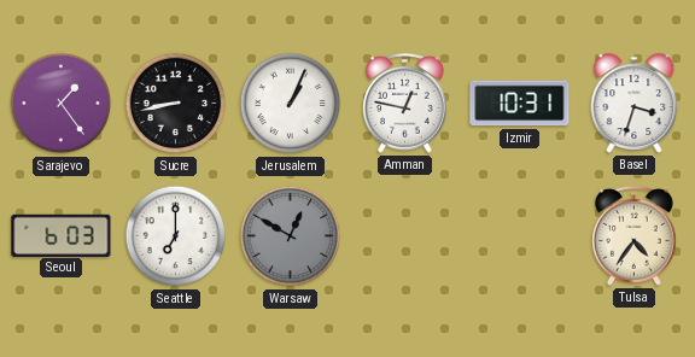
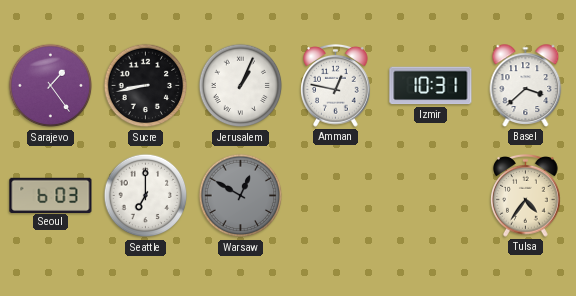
Basel: 3:33 -> 3:38 (526, 86)
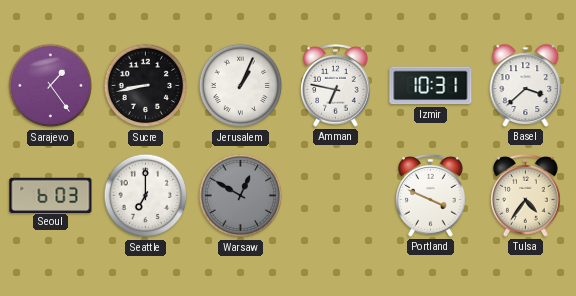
Amman: 12:47 -> 6:47 (336, 86)
Portland: none -> 3:49 (431, 196)
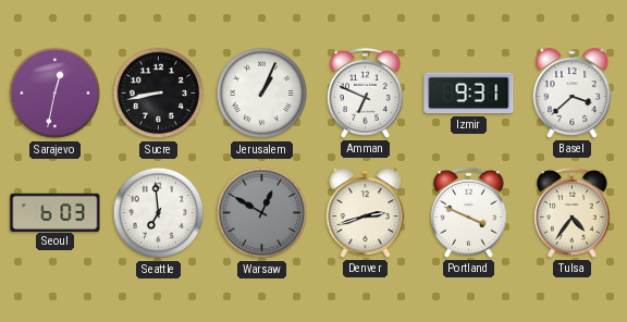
Sarajevo: 1:24 -> 12:32 (56, 94)
Amman: 6:47 -> 6:49 (366, 94)
Izmir: 10:31 -> 9:31 (469, 94)
Seattle: 7:00 -> 6:59 (159, 213)
Denver: none -> 2:42 (366, 213)
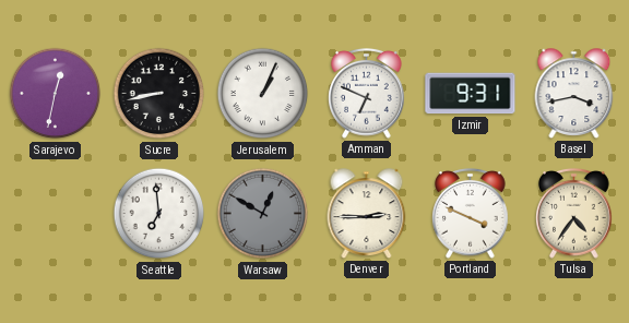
Basel: 3:38 -> 3:43 (574, 94)
Seoul: 6:03 -> none (56, 212)
Denver: 2:42 -> 2:45 (367, 214)
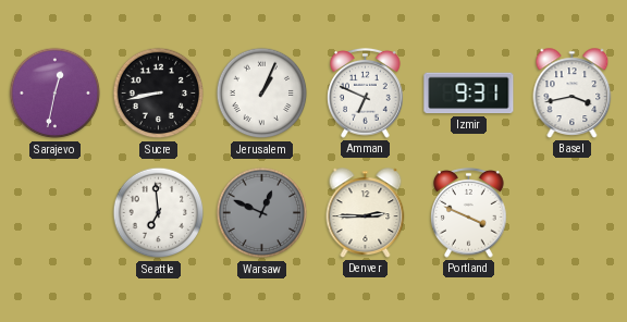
Warsaw: 12:50 -> 12:49 (262, 213)
Tulsa: 4:36 -> none (574, 214)
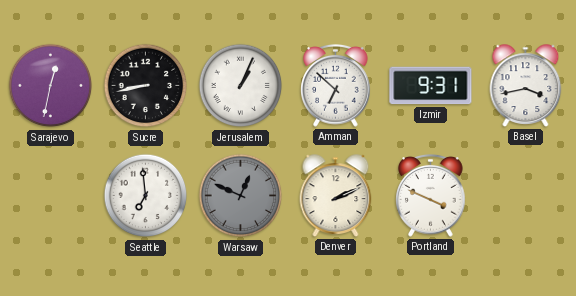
Amman: 6:49 -> 6:52 (336, 86)
Denver: 2:45 -> 2:11 (336, 196)
